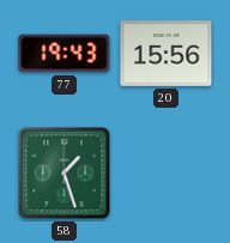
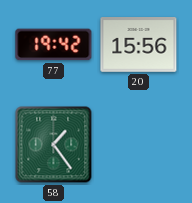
77: 19:43 -> 19:42 (54, 45)
58: 1:27 -> 1:24 (54, 145)
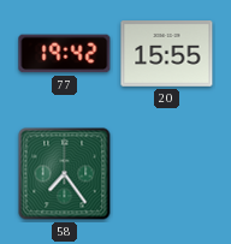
20: 15:56 -> 15:55 (167, 54)
58: 1:24 -> 7:24 (65, 174)
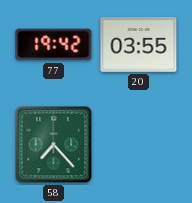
20: 15:55 -> 03:55 (139, 45)
58: 7:24 -> 7:23 (54, 145)
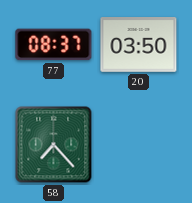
77: 19:42 -> 08:37 (54, 45)
20: 03:55 -> 03:50 (139, 45)
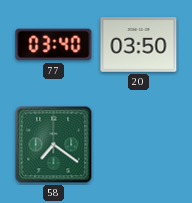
77: 08:37 -> 03:40 (54, 45)
58: 7:23 -> 7:21 (54, 145)
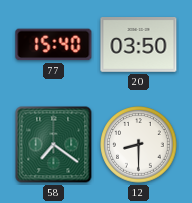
77: 03:40 -> 15:40 (54, 45)
12: none -> 8:30 (139, 145)
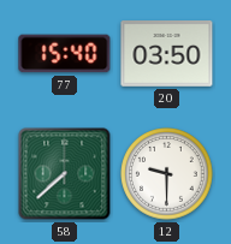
58: 7:21 -> 7:38 (65, 174)
12: 8:30 -> 9:30 (167, 174)
